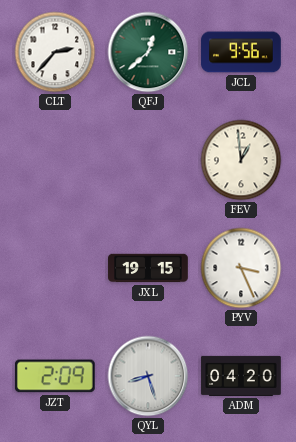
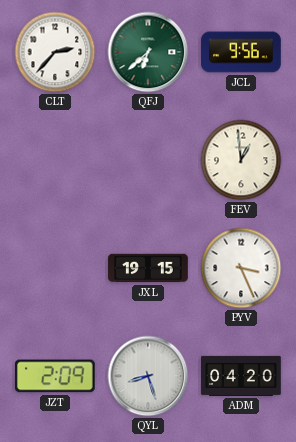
QFJ: 12:38 -> 6:38 (148, 52)
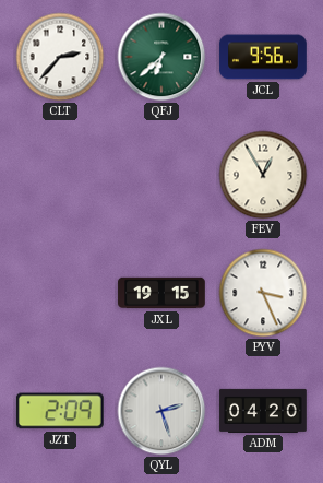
FEV: 12:59 -> 12:55 (263, 175)
QYL: 8:27 -> 2:27 (161, 411)
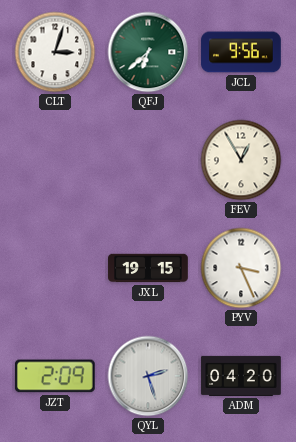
CLT: 2:37 -> 3:03 (55, 52)
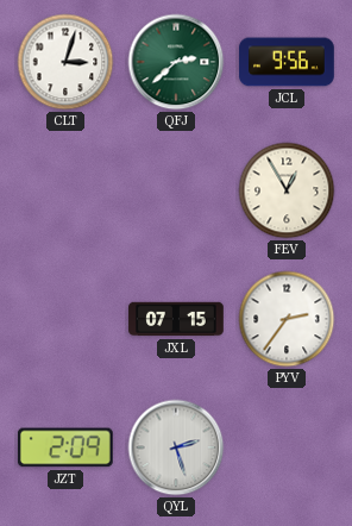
QFJ: 6:38 -> 2:38 (176, 62)
JXL: 19:15 -> 07:15 (176, 319)
PYV: 3:26 -> 2:36 (287, 319)
ADM: 04:20 -> none (241, 376)
